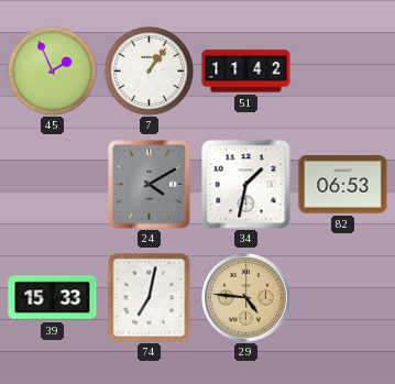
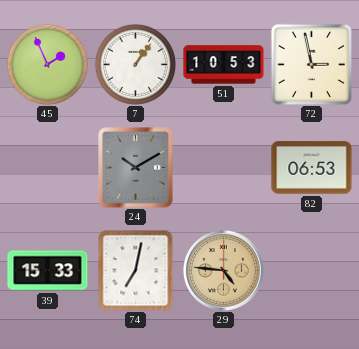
51: 11:42 -> 10:53 (224, 65)
72: none -> 2:58 (311, 64)
24: 4:10 -> 10:10 (136, 168)
34: 1:32 -> none (246, 185)
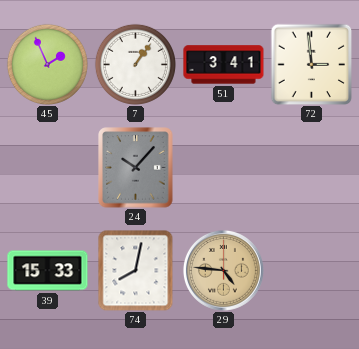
51: 10:53 -> 3:41 (224, 65)
72: 2:58 -> 2:59 (311, 64)
24: 10:10 -> 10:07 (136, 168)
82: 06:53 -> none (312, 168)
74: 7:02 -> 8:02 (136, 270)
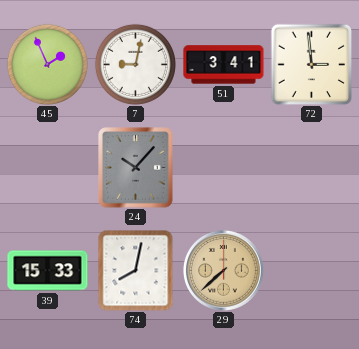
7: 1:06 -> 9:02 (135, 64)
29: 4:46 -> 7:38 (223, 270)
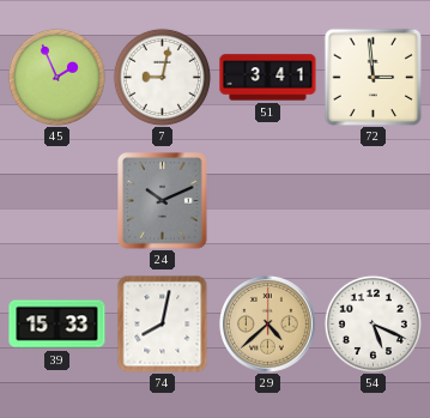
24: 10:07 -> 10:11 (163, 201)
29: 7:38 -> 4:38 (267, 323)
54: none -> 5:19 (373, 323)
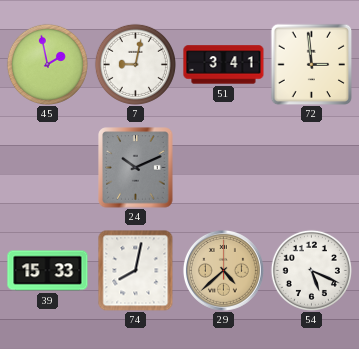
45: 1:56 -> 1:58 (47, 64)
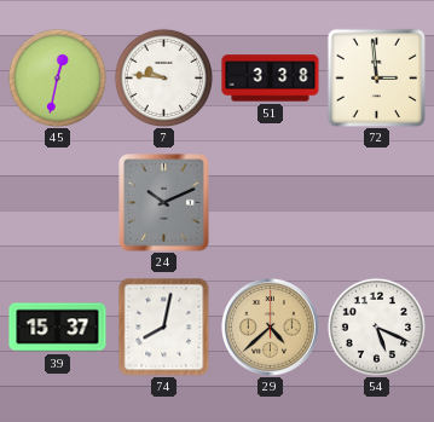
45: 1:58 -> 12:32 (57, 77)
7: 9:02 -> 9:46 (163, 77)
51: 3:41 -> 3:38 (271, 79)
39: 15:33 -> 15:37 (58, 328)
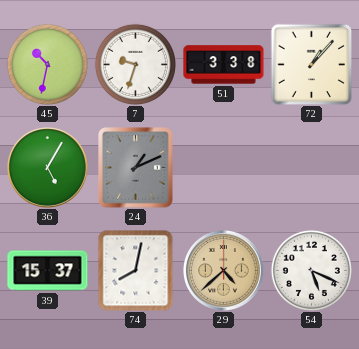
45: 12:32 -> 10:32 (47, 64)
7: 9:46 -> 9:33 (135, 64)
72: 2:59 -> 1:07 (311, 64)
36: none -> 5:05 (47, 167)
24: 10:11 -> 1:11 (136, 168)
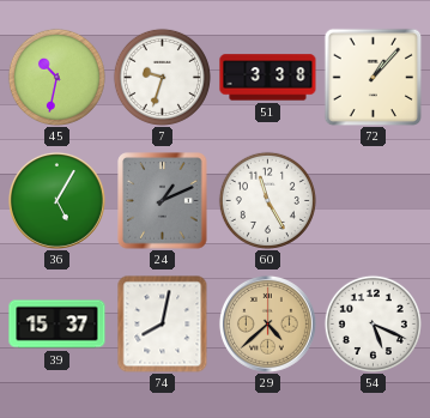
60: none -> 11:25 (267, 200)
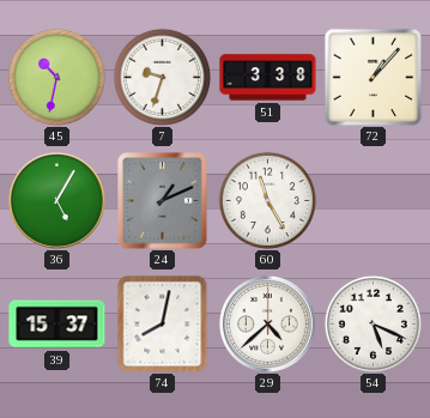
29 dial: champagne -> white (267, 323)
